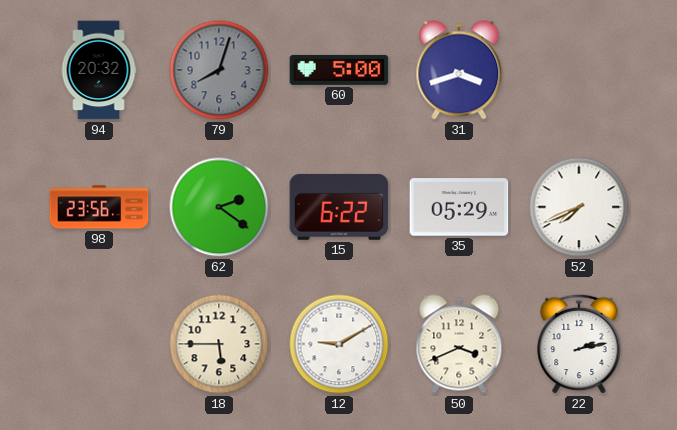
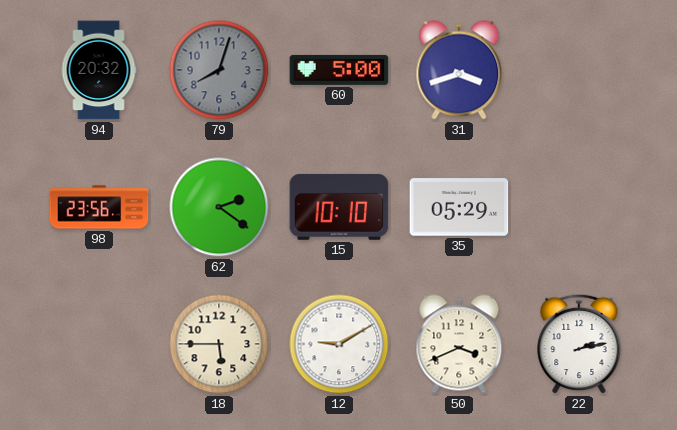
15: 6:22 -> 10:10 (339, 207)
52: 7:41 -> none (579, 207)
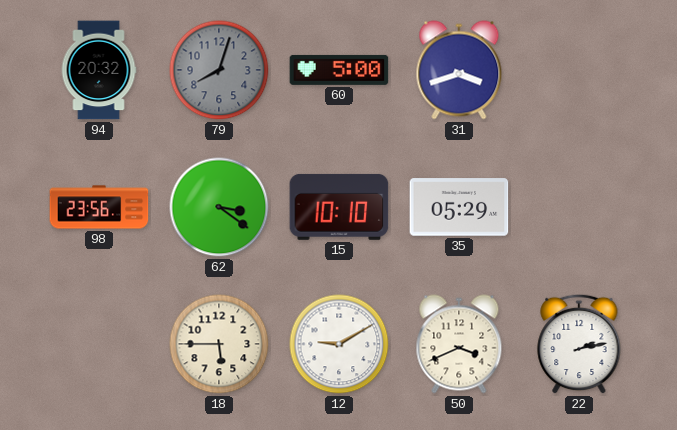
62: 2:21 -> 3:21 (219, 207)
